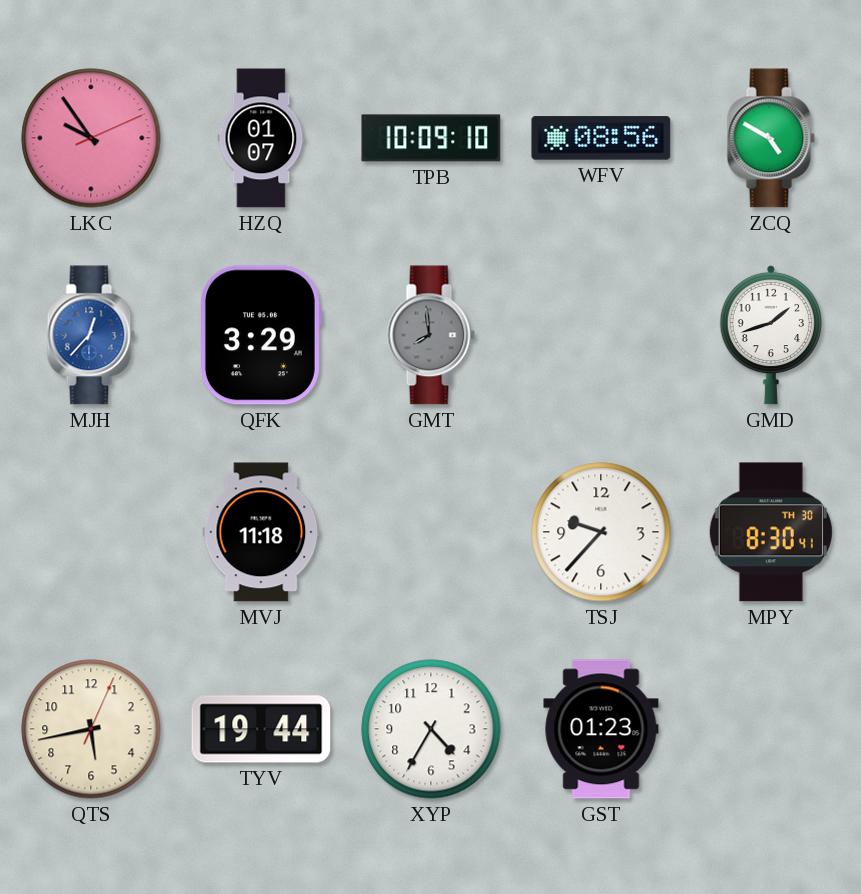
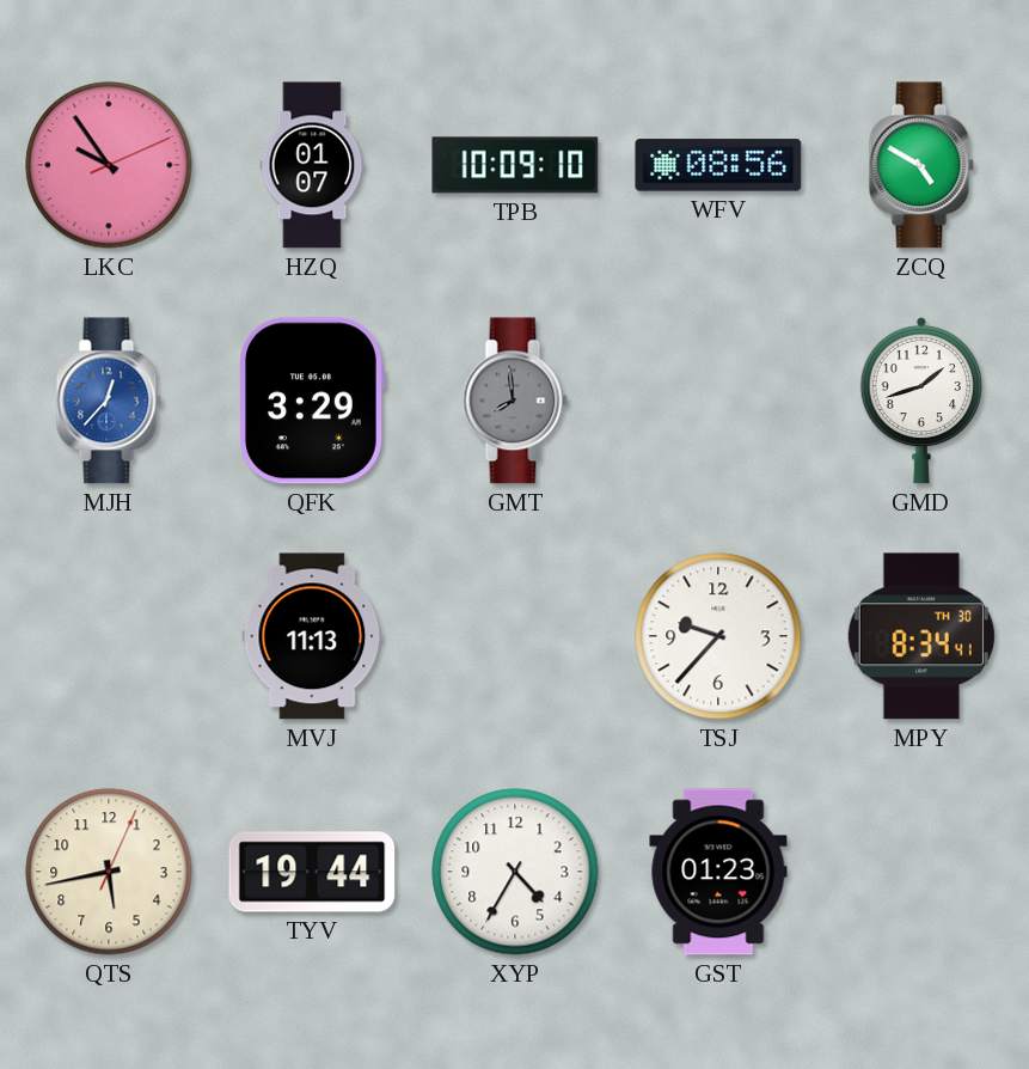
MVJ: 11:18 -> 11:13 (312, 636)
MPY: 8:30 -> 8:34 (921, 636)
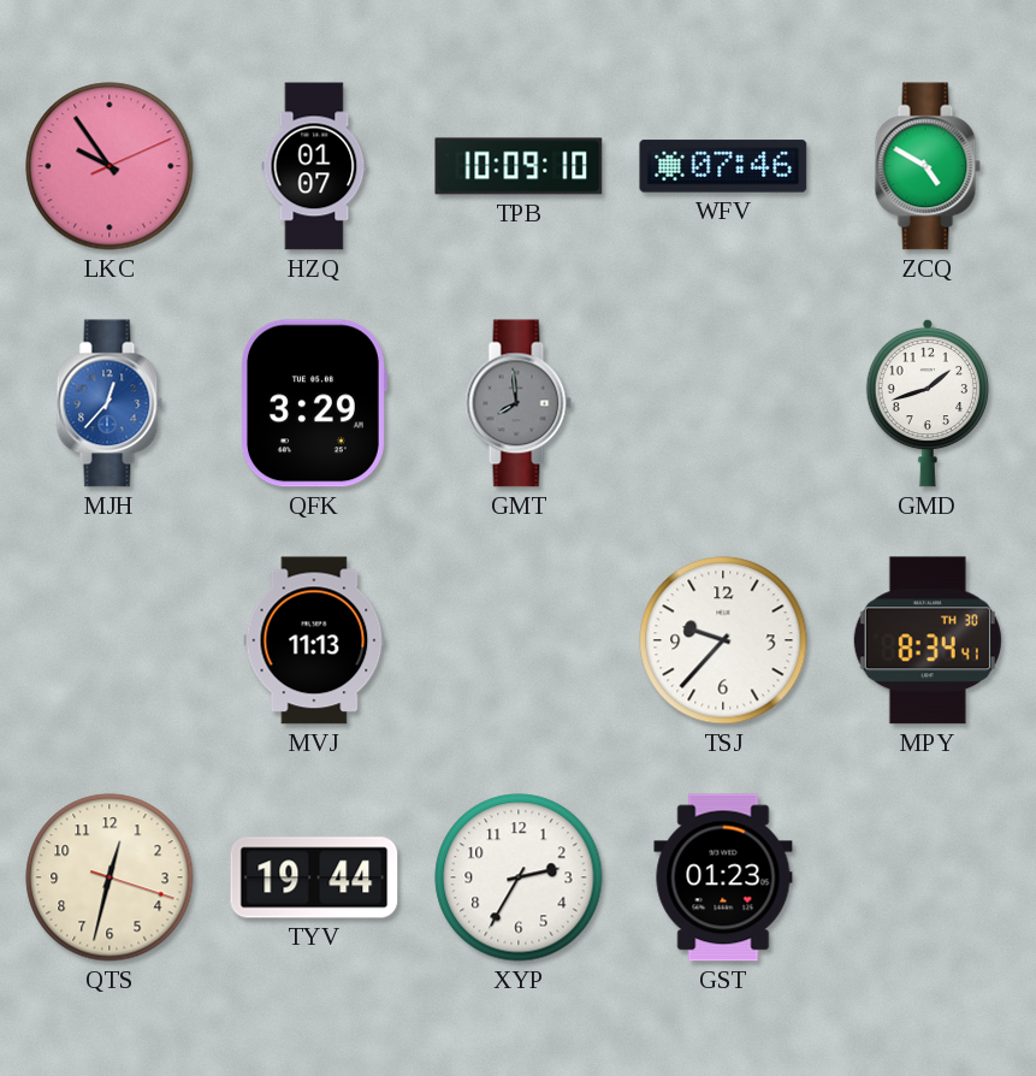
WFV: 08:56 -> 07:46 (723, 166)
QTS: 5:43 -> 12:32 (109, 877)
XYP: 4:35 -> 2:35 (519, 877)
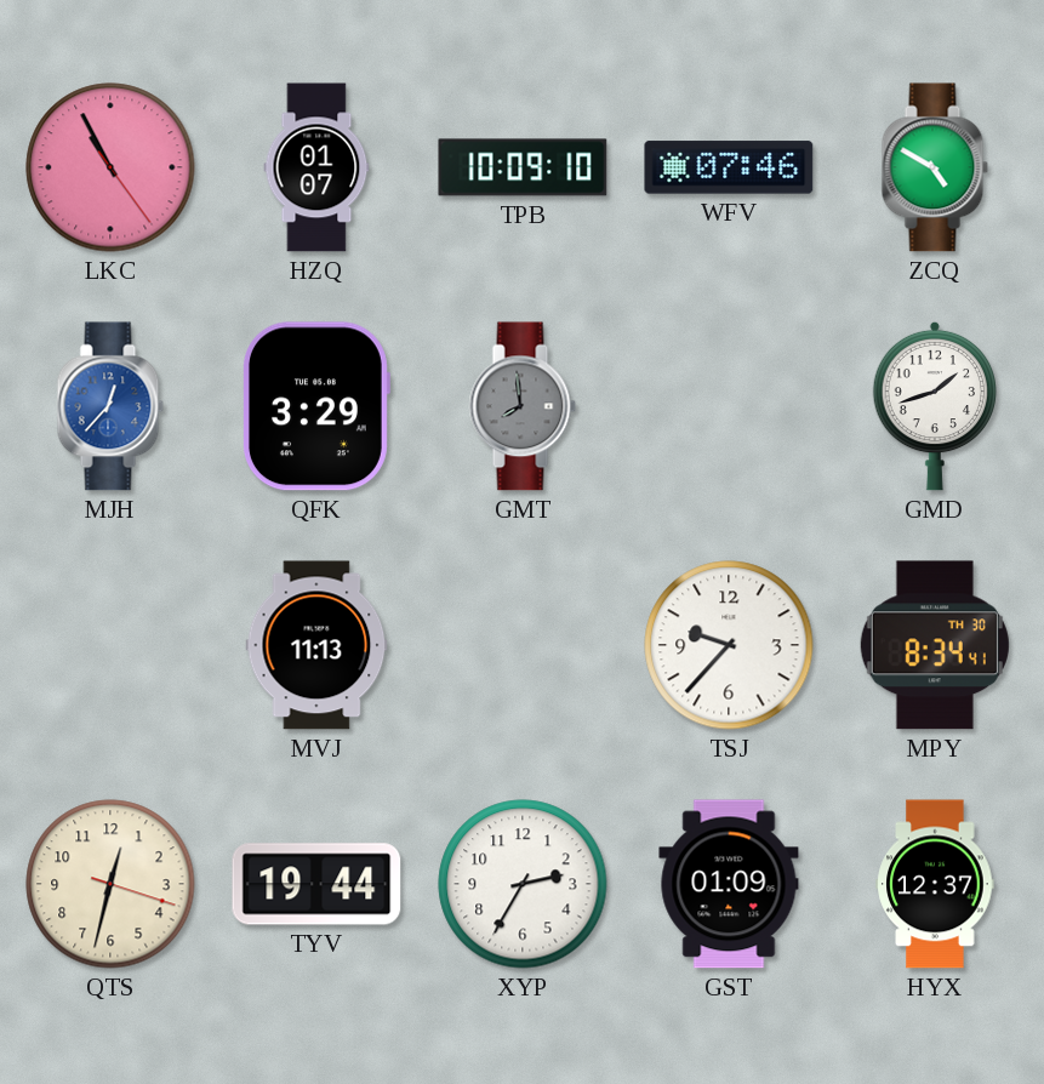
LKC: 9:54 -> 10:55 (110, 167)
GST: 01:23 -> 01:09 (729, 884)
HYX: none -> 12:37 (935, 884)
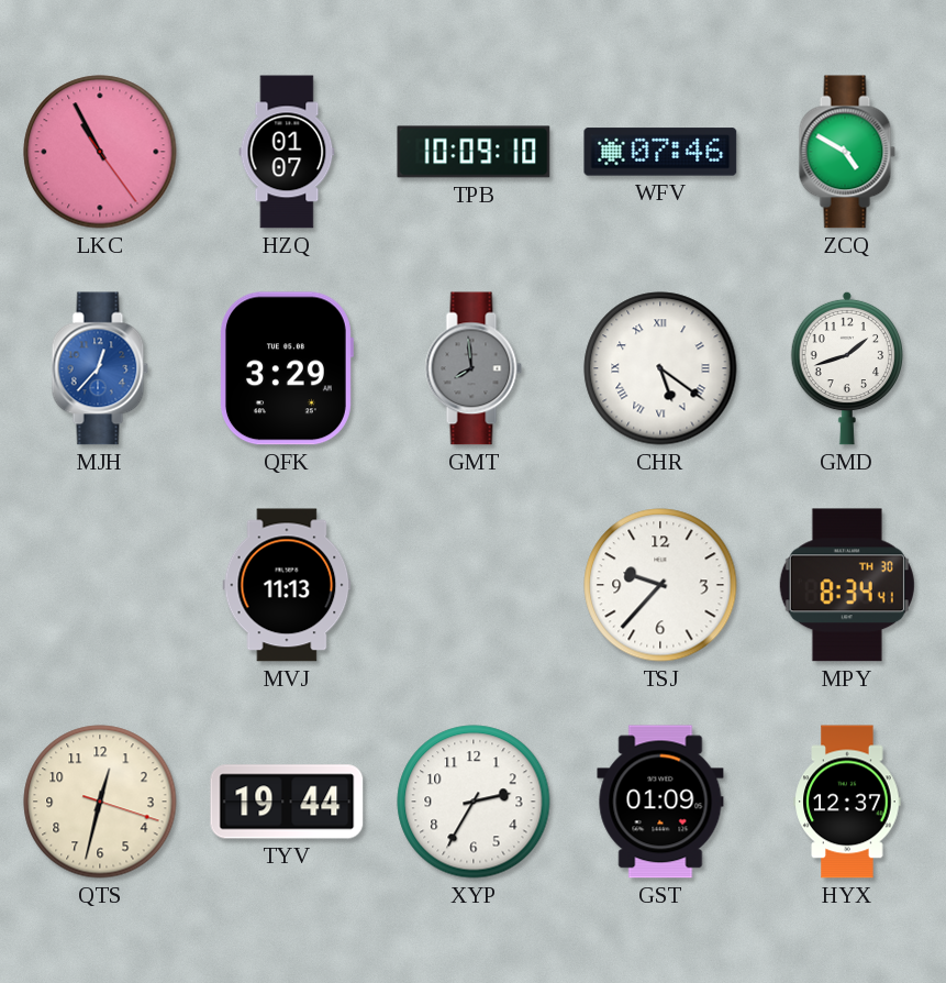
CHR: none -> 5:21 (660, 368)
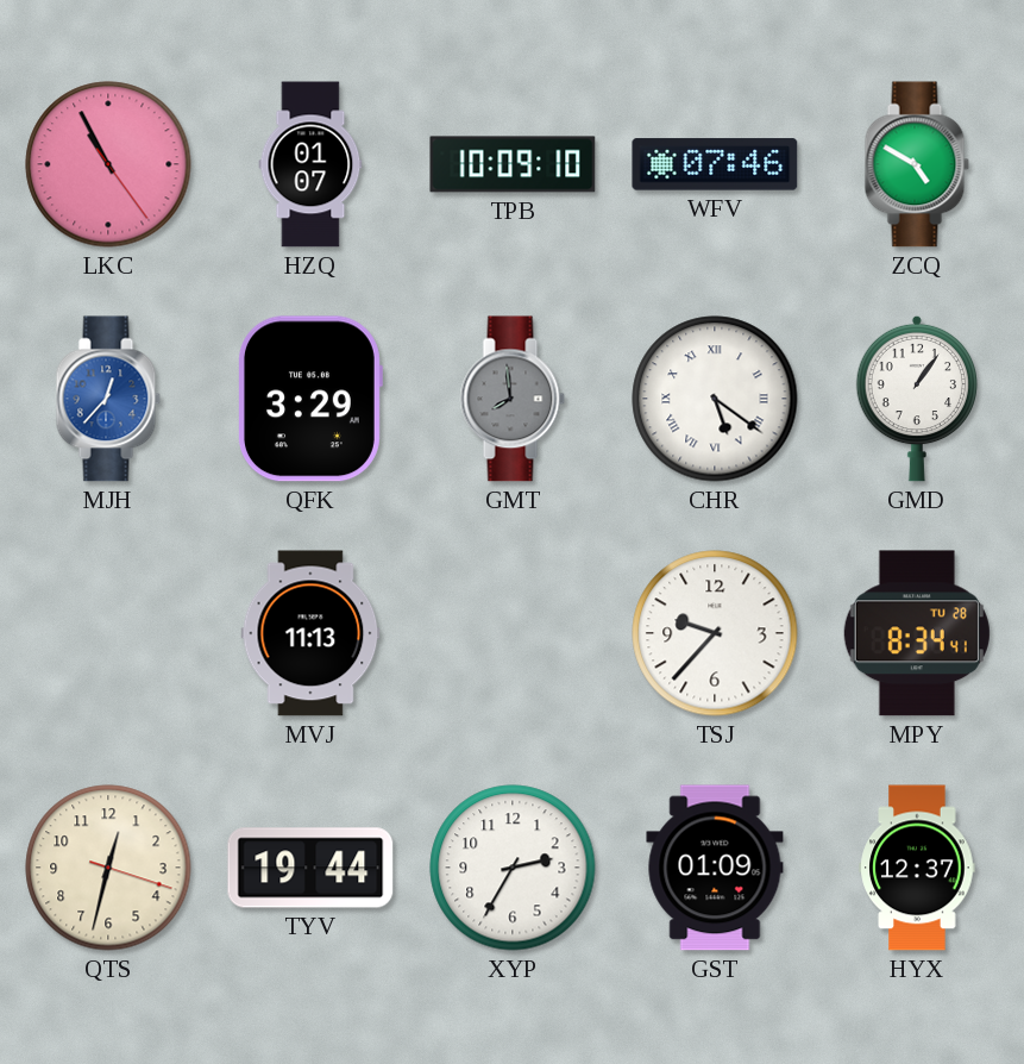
GMD: 1:42 -> 1:06 (916, 399)
MPY date: TH 30 -> TU 28 (917, 633)
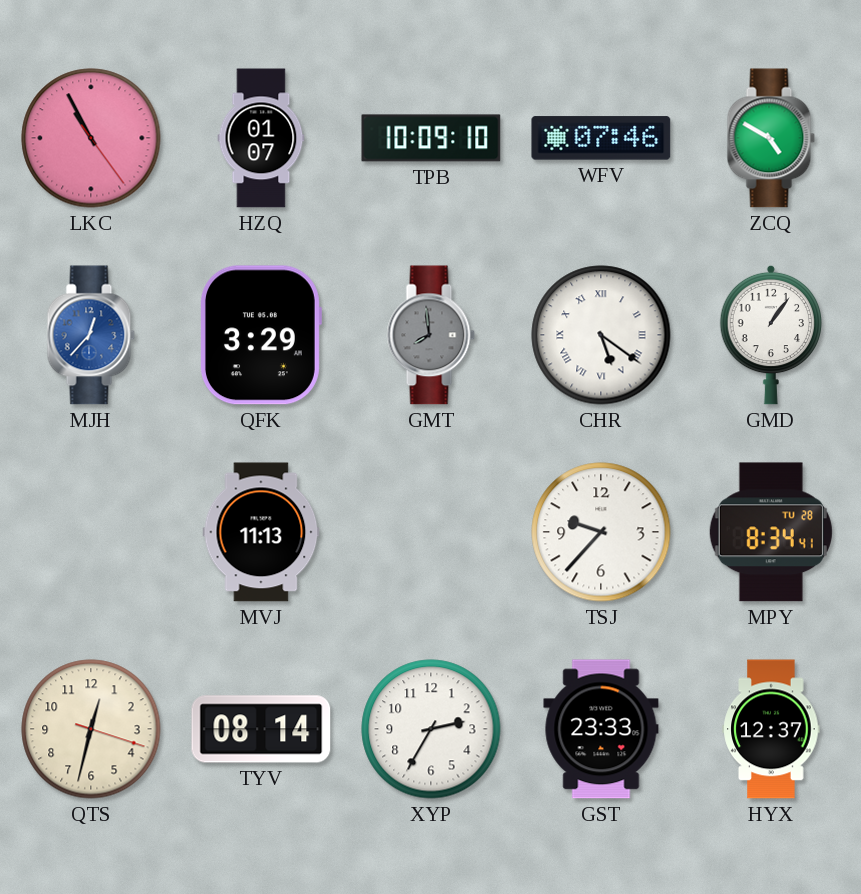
TYV: 19:44 -> 08:14 (261, 729)
GST: 01:09 -> 23:33 (601, 729)
